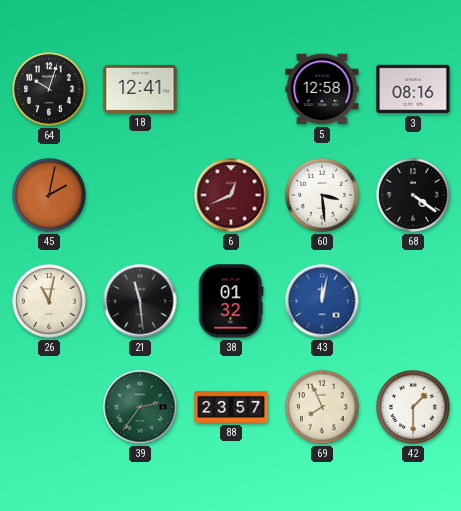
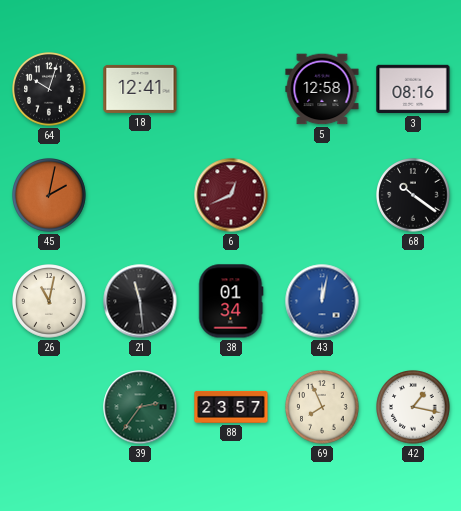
60: 3:29 -> none (323, 196)
68: 4:21 -> 10:21 (414, 196)
38: 01:32 -> 01:34 (231, 301)
42: 1:30 -> 1:17 (414, 408)
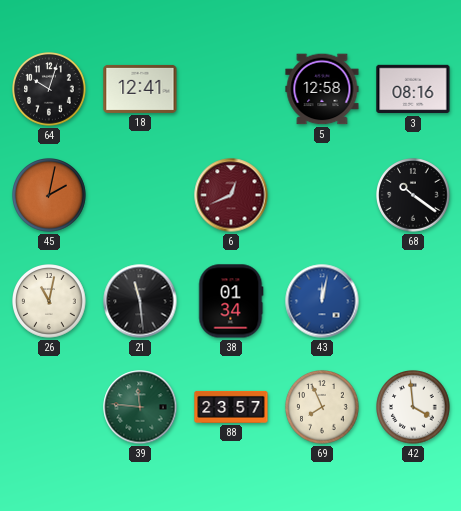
39: 2:36 -> 11:46 (140, 407)
42: 1:17 -> 3:59 (414, 408)
